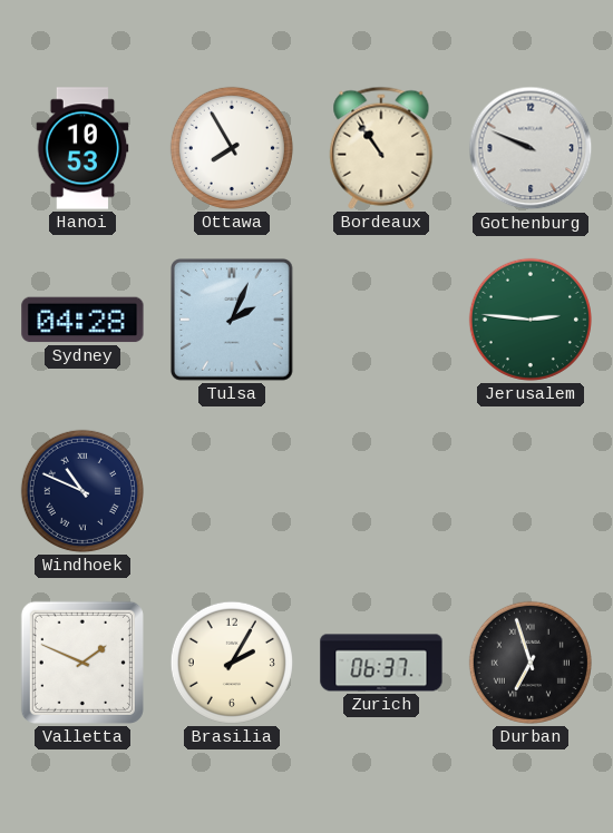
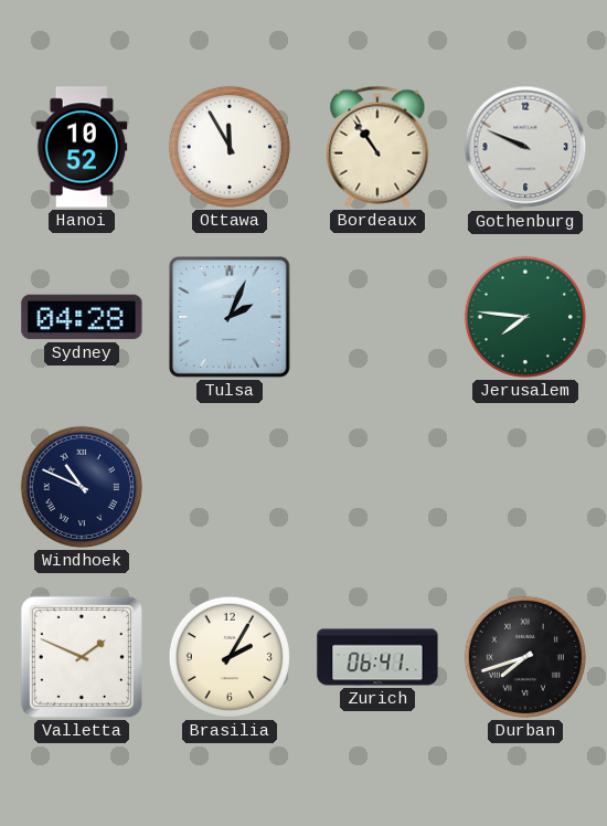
Hanoi: 10:53 -> 10:52 (82, 147)
Ottawa: 7:55 -> 11:55 (230, 147)
Jerusalem: 2:46 -> 7:46 (525, 317)
Zurich: 06:37 -> 06:41 (377, 657)
Durban: 6:57 -> 7:42 (525, 657)
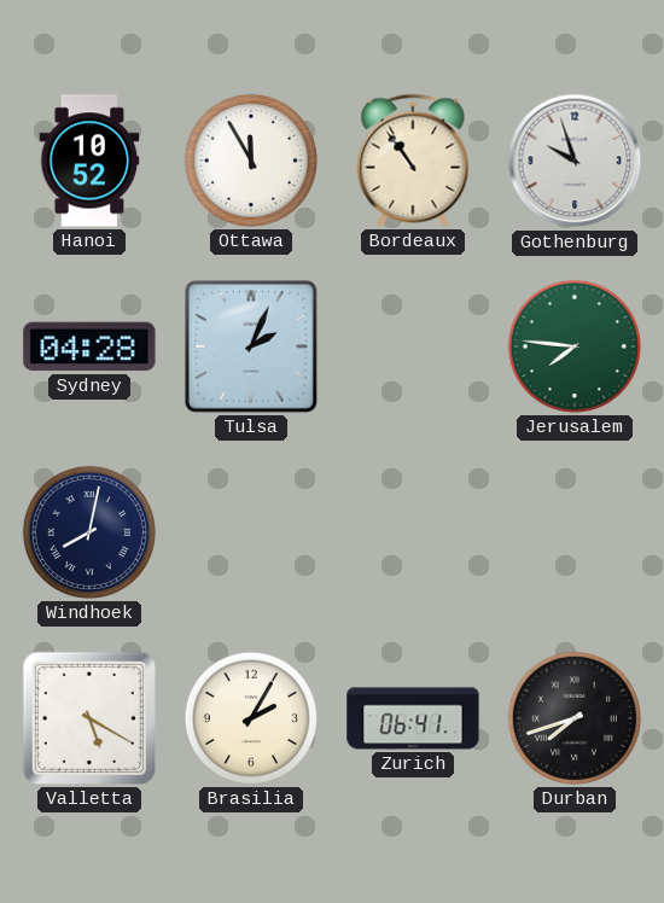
Gothenburg: 9:49 -> 9:57 (575, 161)
Windhoek: 10:49 -> 8:02 (89, 532)
Valletta: 1:49 -> 5:20 (89, 718)
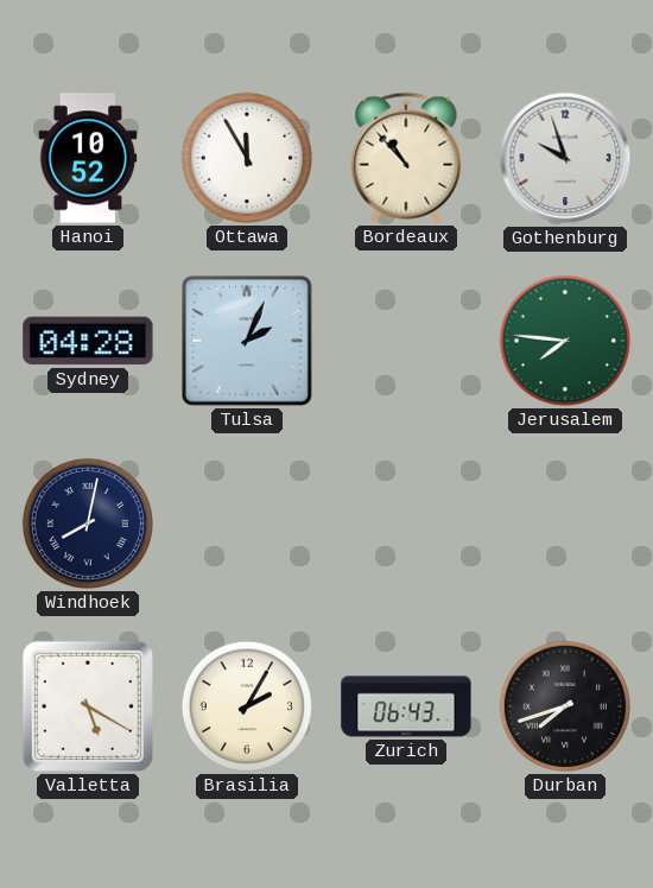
Bordeaux: 10:54 -> 10:53 (406, 158)
Zurich: 06:41 -> 06:43 (406, 706)
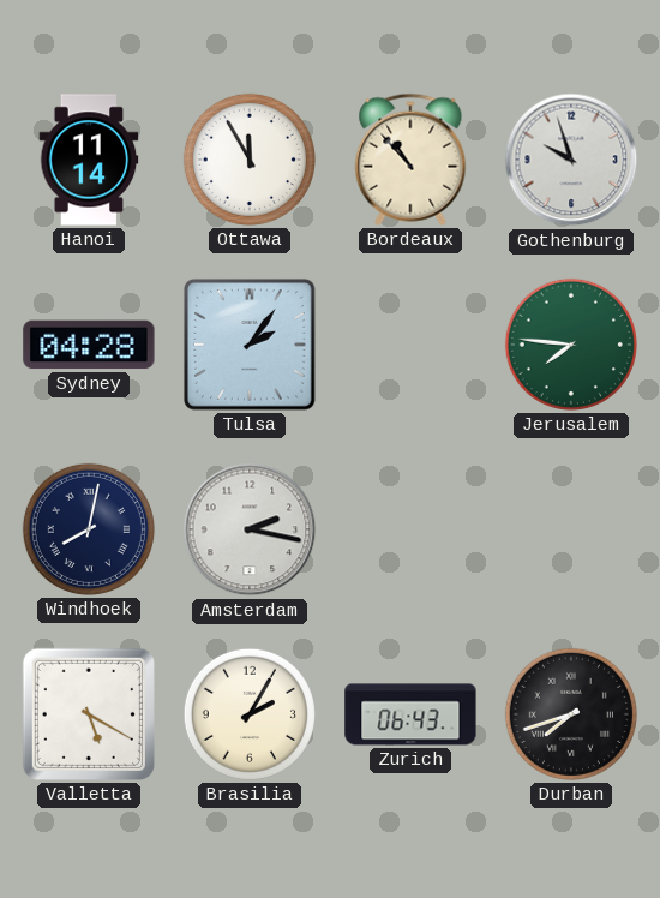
Hanoi: 10:52 -> 11:14 (89, 160)
Tulsa: 2:04 -> 2:06 (250, 345)
Amsterdam: none -> 2:17 (250, 529)
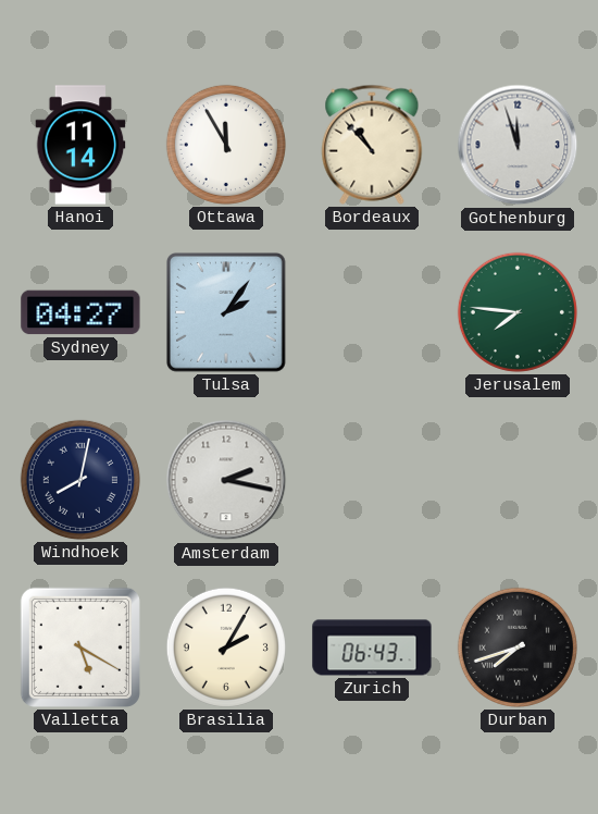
Gothenburg: 9:57 -> 11:57 (518, 145)
Sydney: 04:28 -> 04:27 (80, 312)
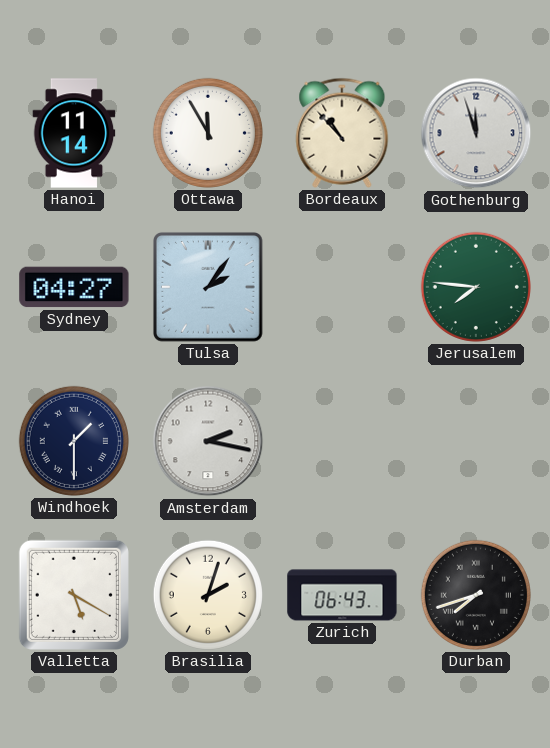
Windhoek: 8:02 -> 1:30 (74, 441)
Brasilia: 2:05 -> 2:03 (208, 595)
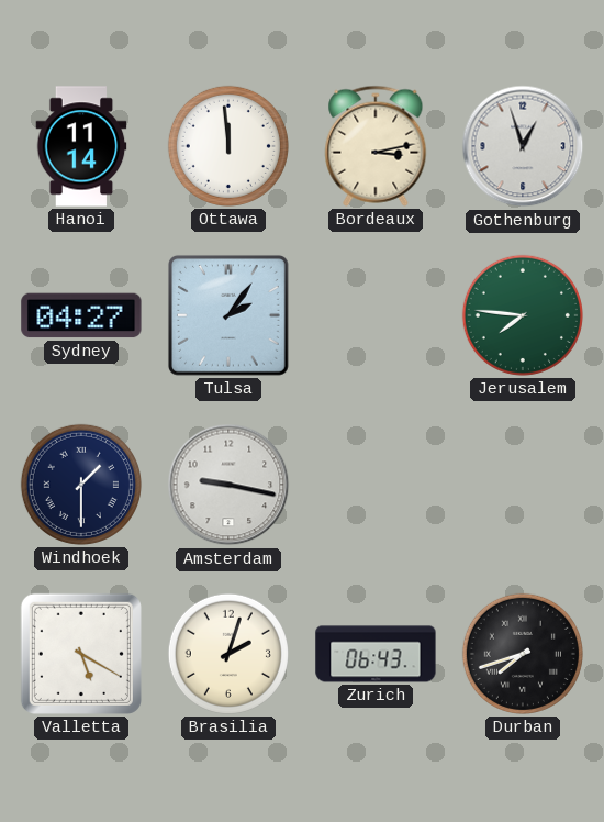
Ottawa: 11:55 -> 11:59 (228, 146)
Bordeaux: 10:53 -> 3:13 (376, 146)
Gothenburg: 11:57 -> 12:57 (523, 146)
Amsterdam: 2:17 -> 9:17 (228, 485)
